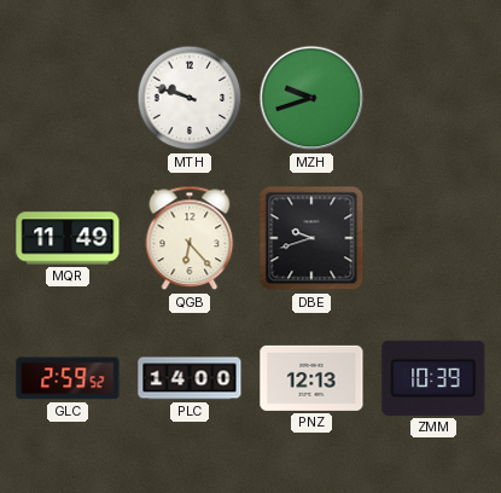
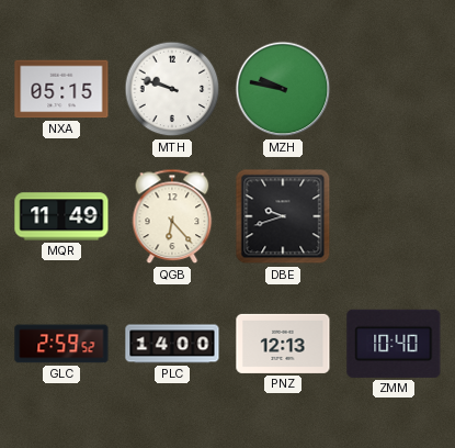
NXA: none -> 05:15 (61, 89)
MZH: 9:42 -> 9:47 (283, 89)
ZMM: 10:39 -> 10:40 (394, 344)
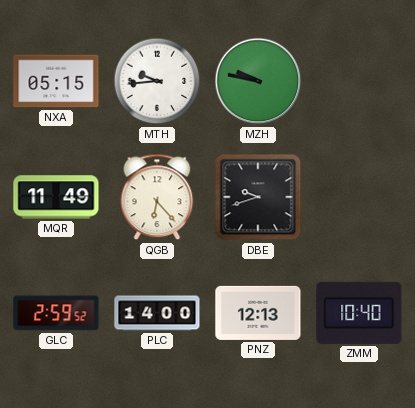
MTH: 9:48 -> 9:44 (157, 81)
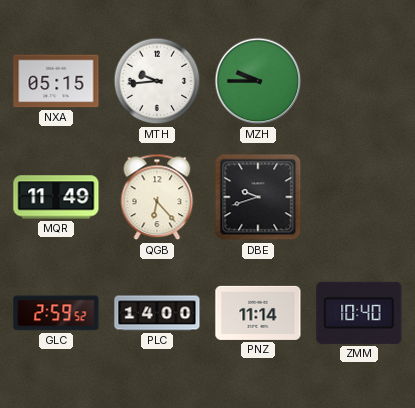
MZH: 9:47 -> 9:45 (258, 81)
PNZ: 12:13 -> 11:14 (258, 313)
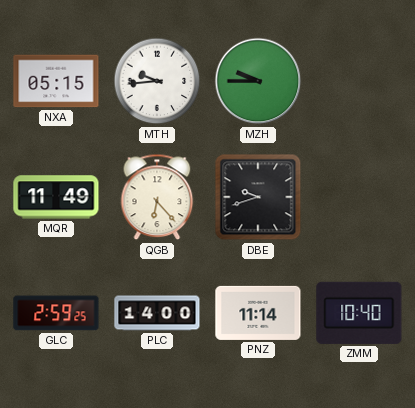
GLC: 2:59:52 -> 2:59:25 (56, 313)
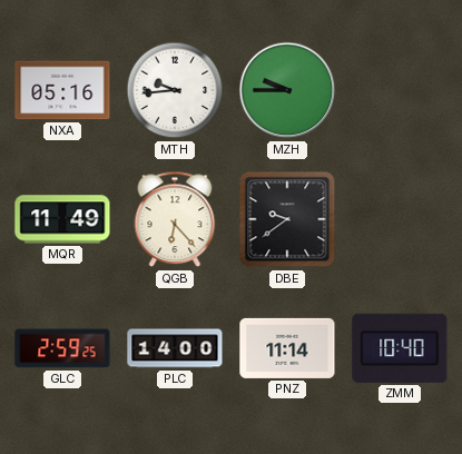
NXA: 05:15 -> 05:16 (62, 90)
DBE: 9:42 -> 9:39 (287, 219)
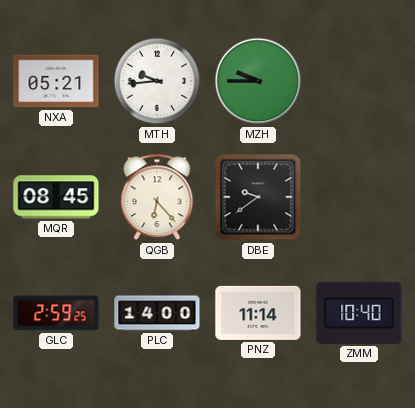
NXA: 05:16 -> 05:21 (56, 81)
MQR: 11:49 -> 08:45 (56, 197)
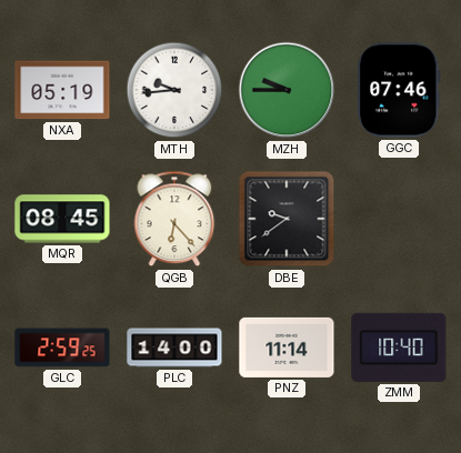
NXA: 05:21 -> 05:19 (62, 90)
GGC: none -> 07:46 (399, 90)
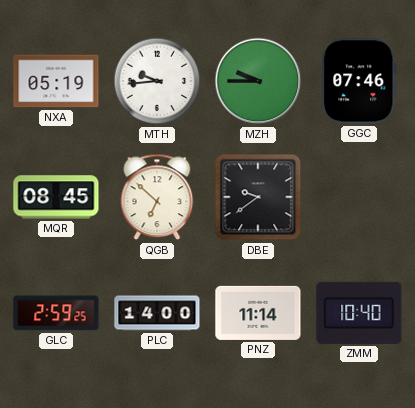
QGB: 6:23 -> 6:52 (157, 197)
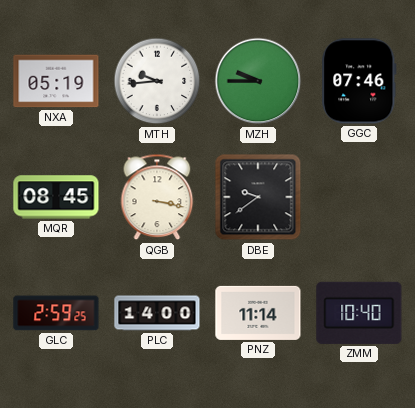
QGB: 6:52 -> 3:17 (157, 197)
